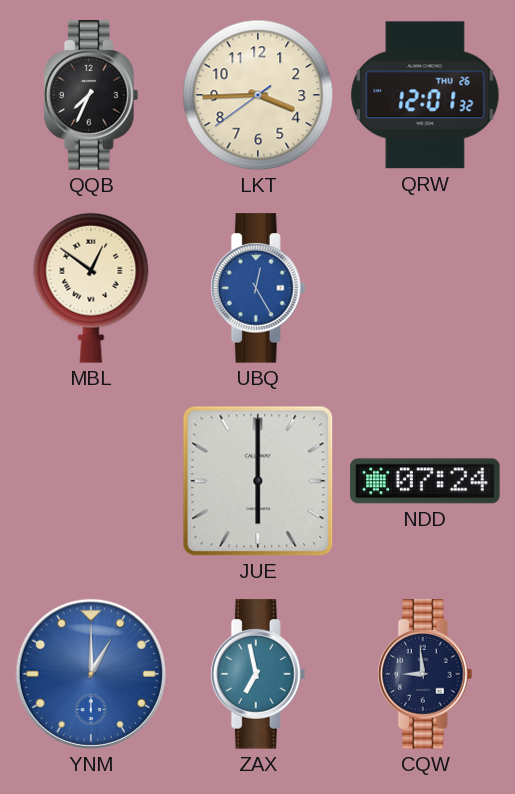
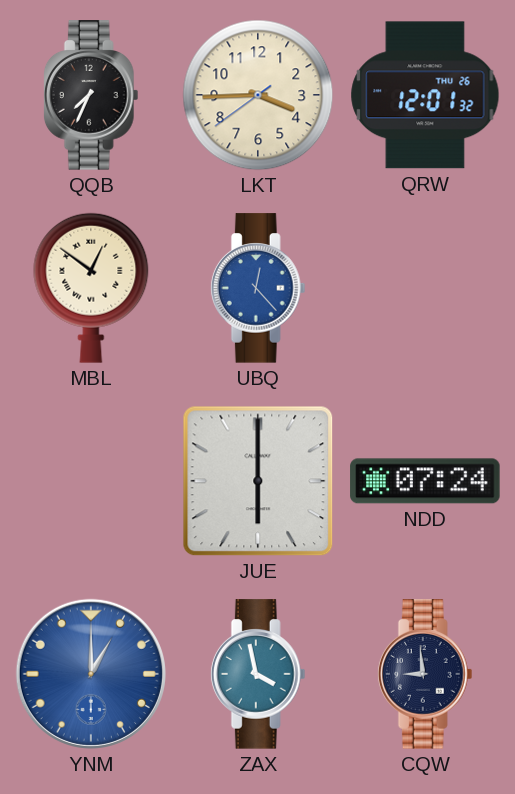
UBQ: 12:25 -> 12:23 (258, 288)
ZAX: 6:58 -> 3:58 (258, 674)
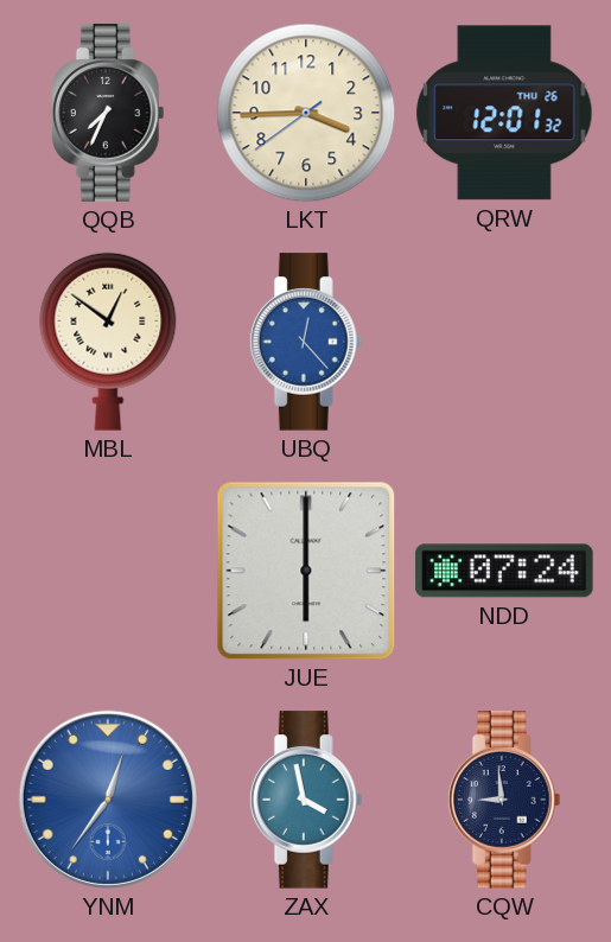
YNM: 1:00 -> 12:36 (108, 800)
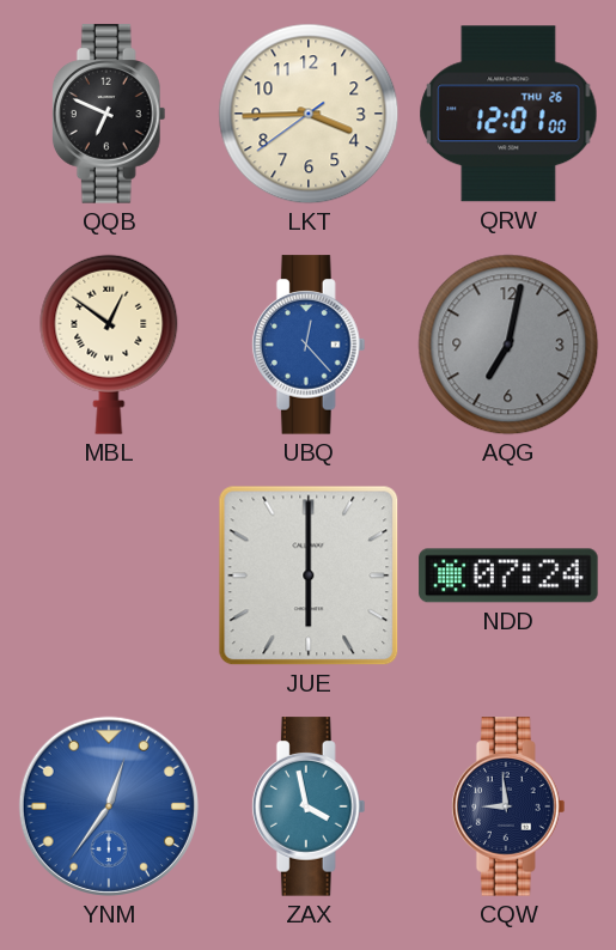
QQB: 7:34 -> 6:49 (109, 114)
QRW: 12:01:32 -> 12:01:00 (508, 114)
AQG: none -> 7:02 (508, 345)
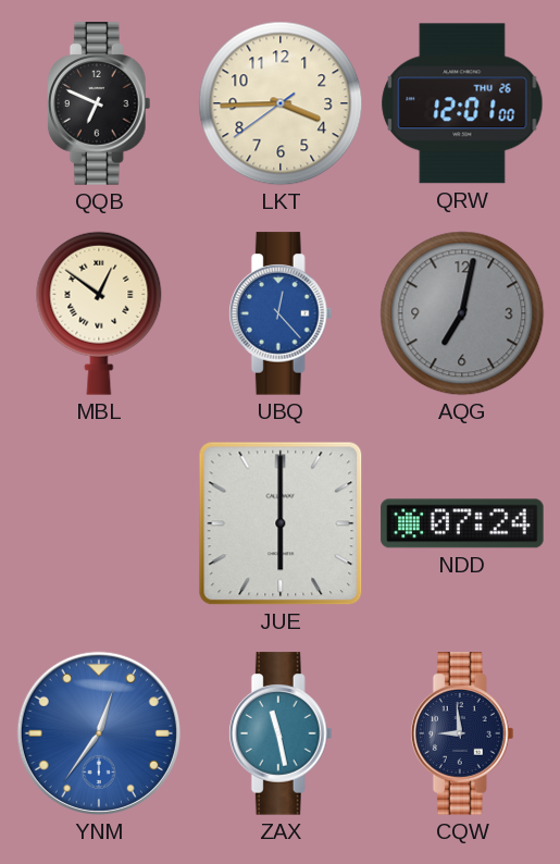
ZAX: 3:58 -> 11:28 (281, 733)
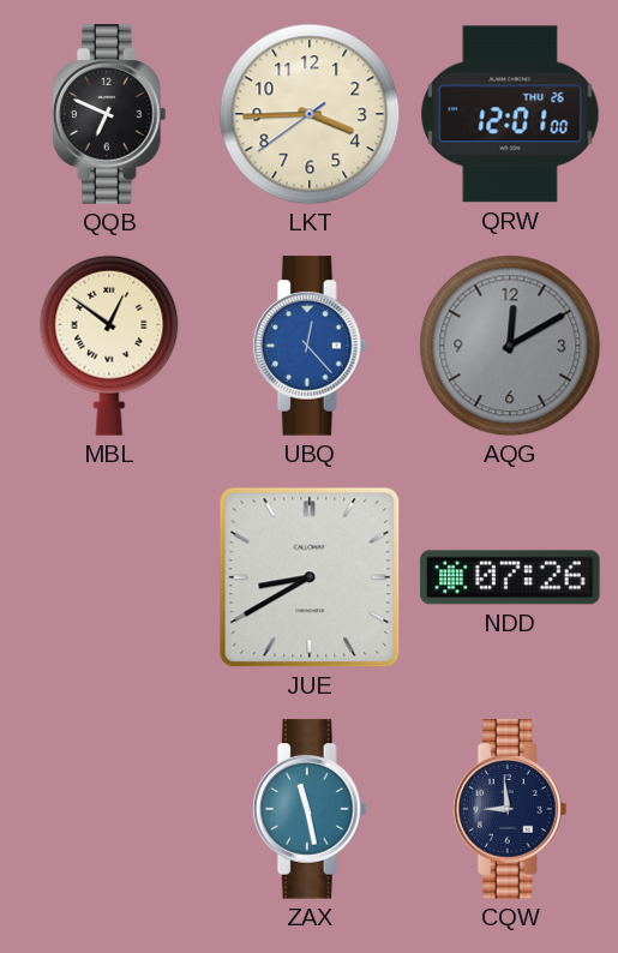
AQG: 7:02 -> 12:10 (510, 346)
JUE: 6:00 -> 8:40 (310, 577)
NDD: 07:24 -> 07:26 (510, 577)
YNM: 12:36 -> none (99, 733)
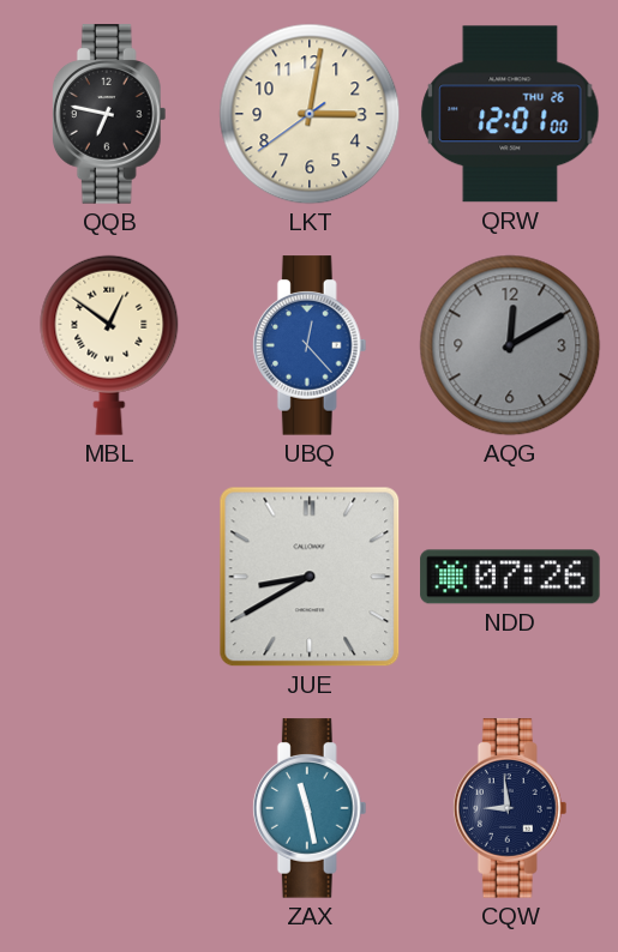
QQB: 6:49 -> 6:47 (109, 114)
LKT: 3:44 -> 3:01 (310, 114)
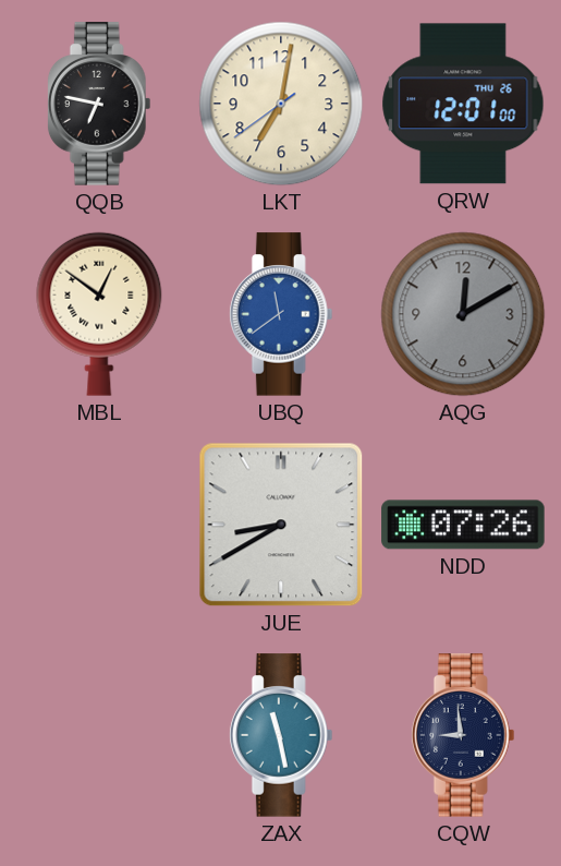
LKT: 3:01 -> 7:01 (281, 104)
UBQ: 12:23 -> 11:39 (281, 314)
